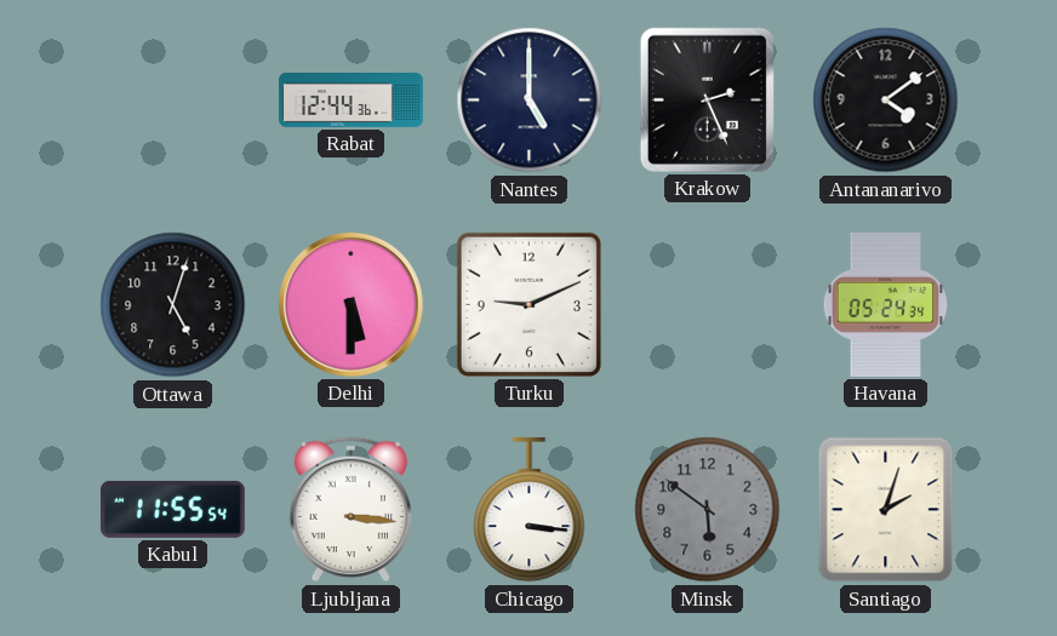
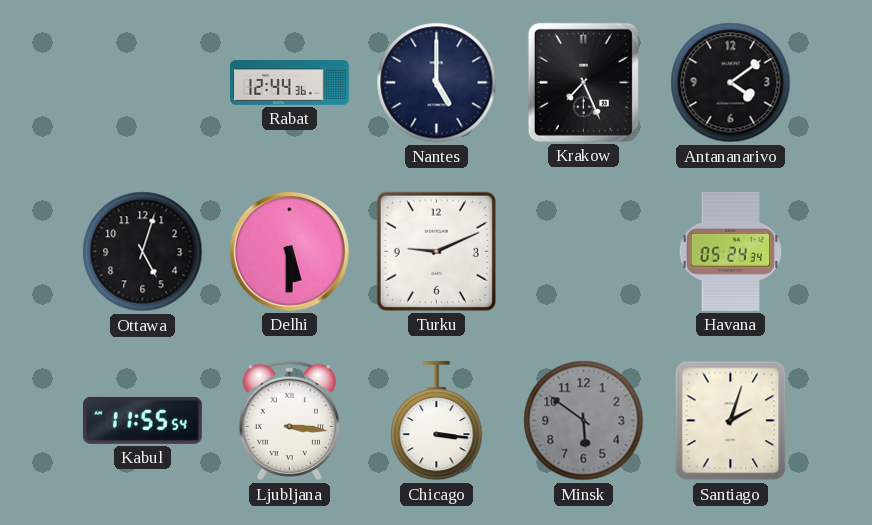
Krakow: 2:26 -> 7:26 (583, 82)
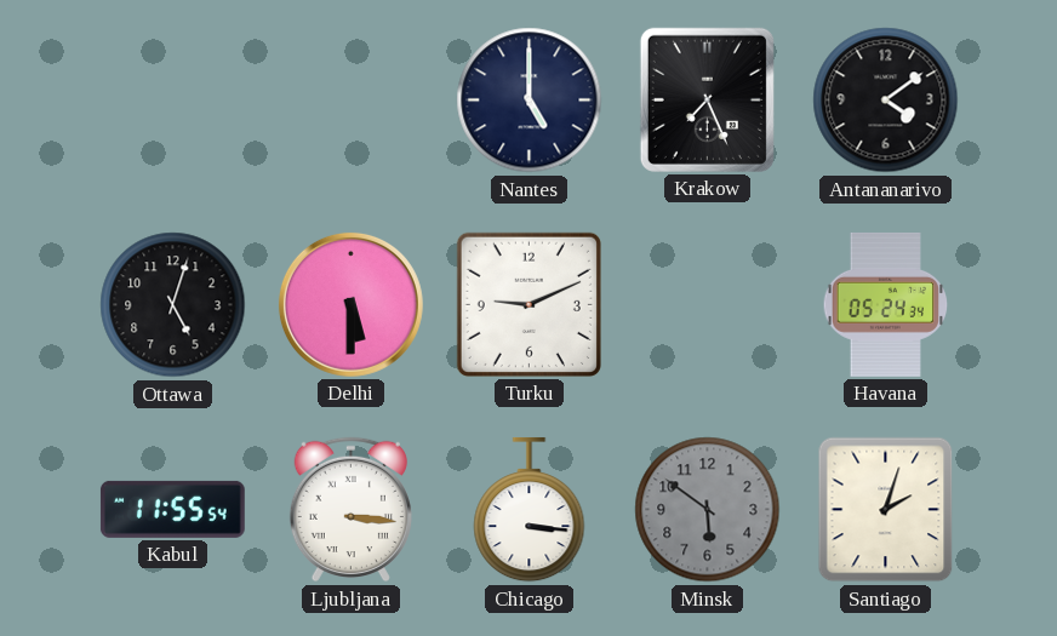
Rabat: 12:44 -> none (290, 83)
